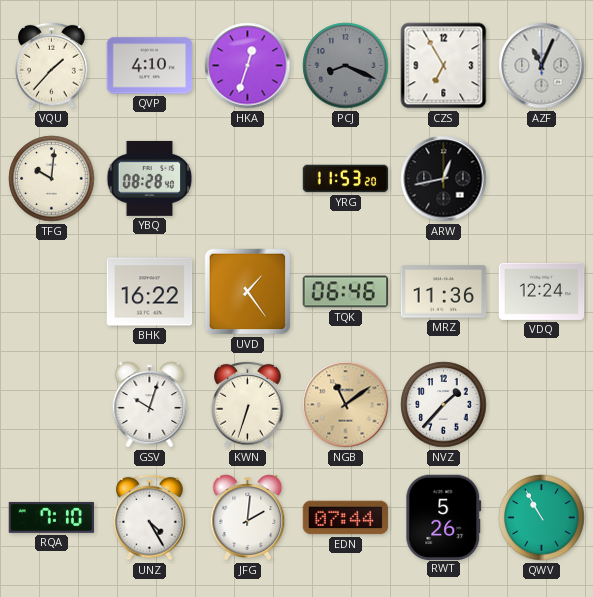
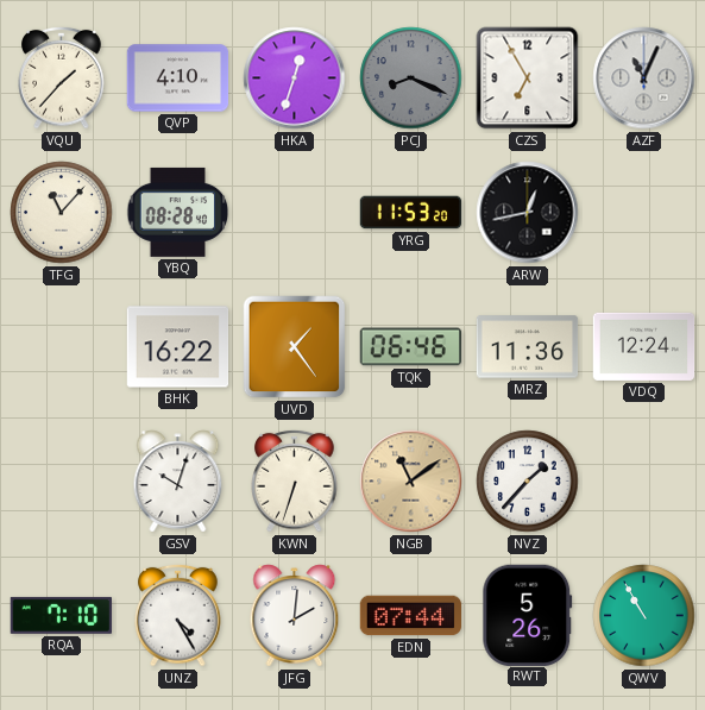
TFG: 10:01 -> 11:07 (62, 213)
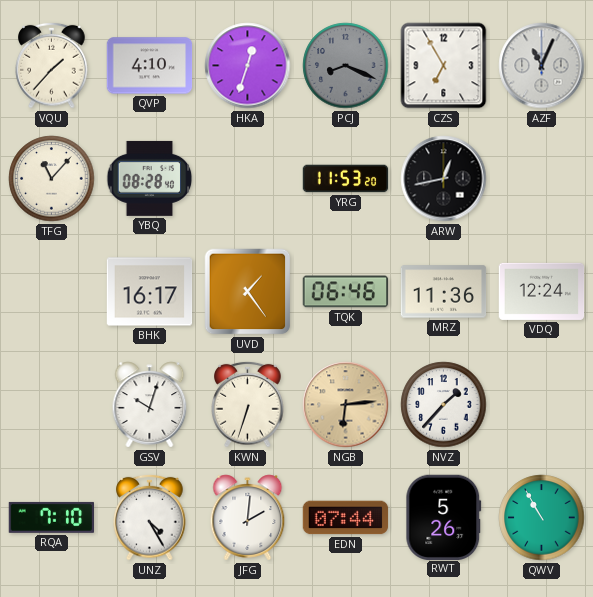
BHK: 16:22 -> 16:17 (150, 292)
NGB: 11:09 -> 6:14 (346, 405)
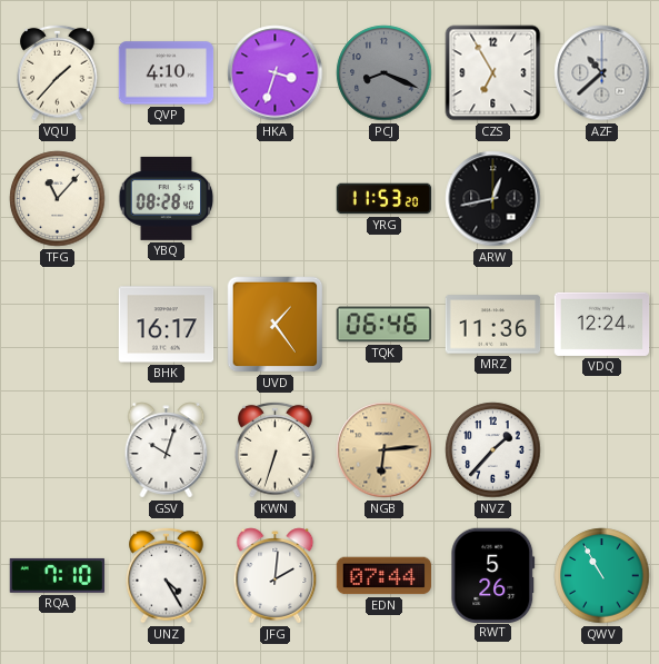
HKA: 12:33 -> 3:33 (276, 73)
AZF: 11:04 -> 10:38 (602, 73)
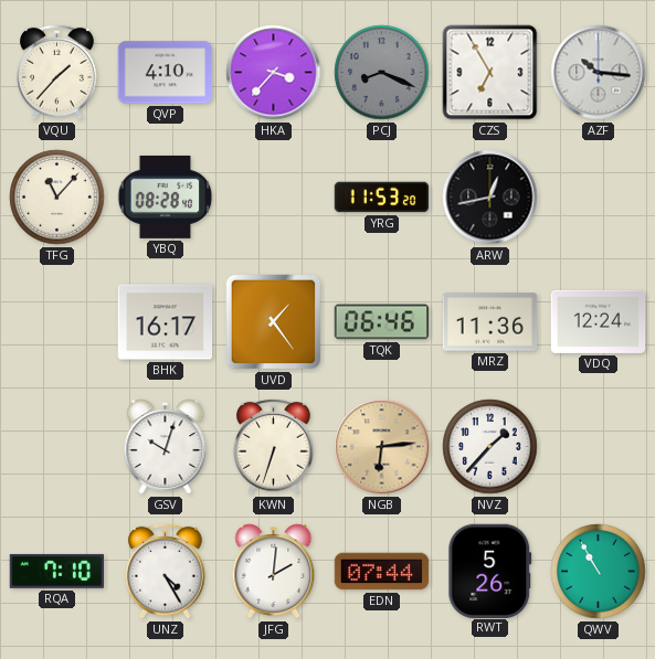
HKA: 3:33 -> 3:37 (274, 73)
AZF: 10:38 -> 10:16 (599, 73)
